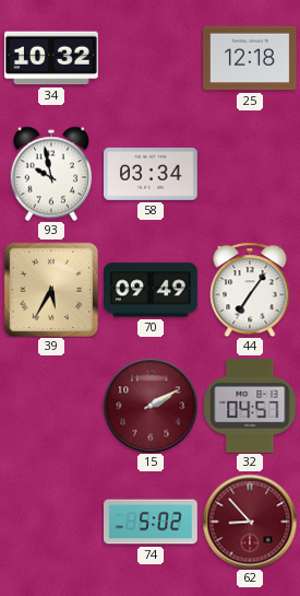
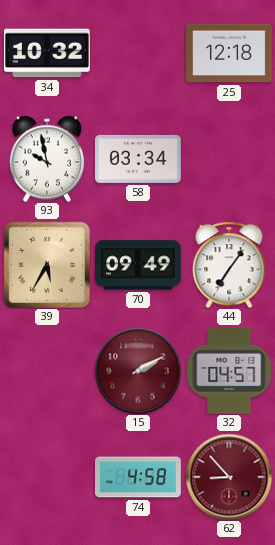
74: 5:02 -> 4:58 (139, 477)
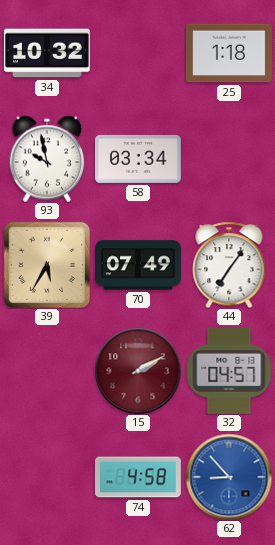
25: 12:18 -> 1:18 (230, 53)
70: 09:49 -> 07:49 (139, 265)
62 dial: burgundy -> blue (229, 477)
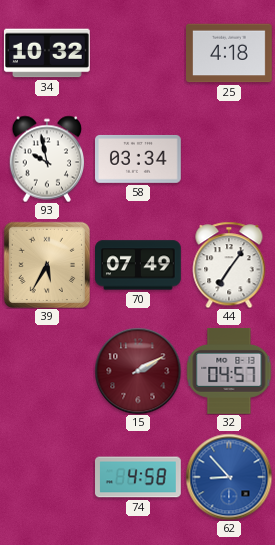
25: 1:18 -> 4:18 (230, 53)
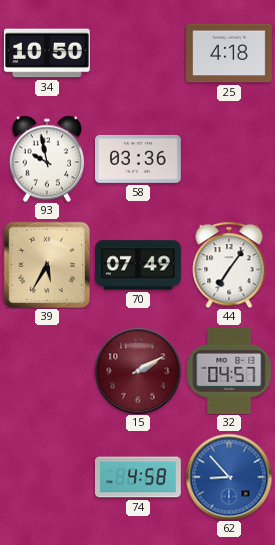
34: 10:32 -> 10:50 (47, 53)
58: 03:34 -> 03:36 (139, 159)
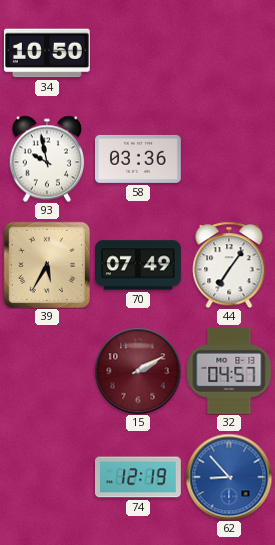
25: 4:18 -> none (230, 53)
74: 4:58 -> 12:19 (139, 477)
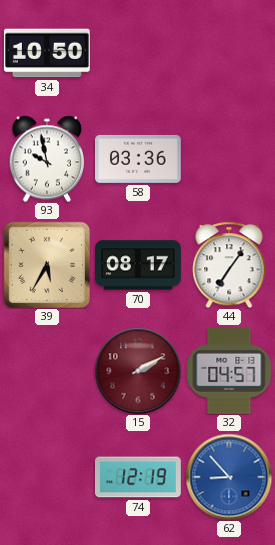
70: 07:49 -> 08:17 (139, 265)
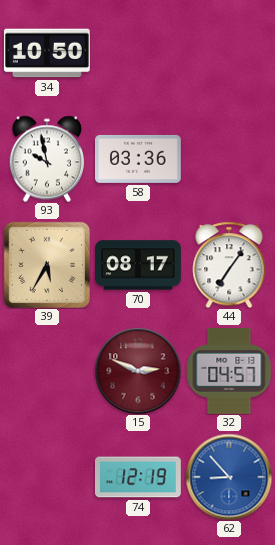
15: 2:10 -> 2:49 (138, 371)
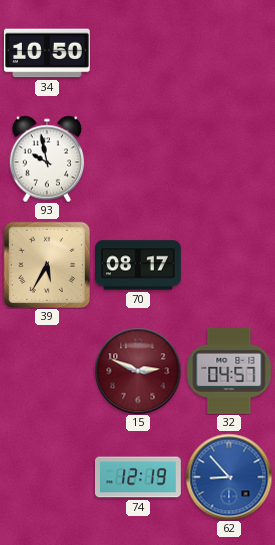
58: 03:36 -> none (139, 159)
44: 7:06 -> none (229, 265)
